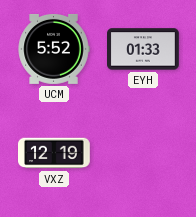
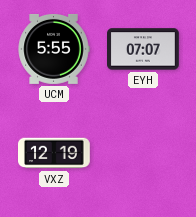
UCM: 5:52 -> 5:55 (54, 49)
EYH: 01:33 -> 07:07 (144, 49)
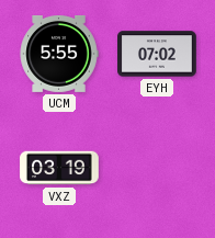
EYH: 07:07 -> 07:02 (158, 54)
VXZ: 12:19 -> 03:19 (60, 168)
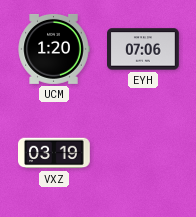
UCM: 5:55 -> 1:20 (54, 49)
EYH: 07:02 -> 07:06 (144, 49)
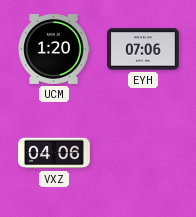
VXZ: 03:19 -> 04:06 (55, 153)
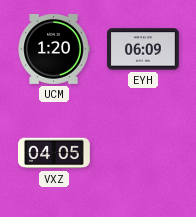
EYH: 07:06 -> 06:09 (144, 49)
VXZ: 04:06 -> 04:05 (55, 153)
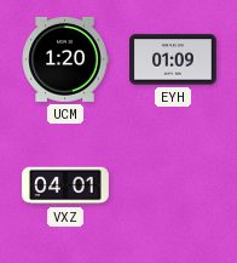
EYH: 06:09 -> 01:09 (174, 59)
VXZ: 04:05 -> 04:01 (67, 185)
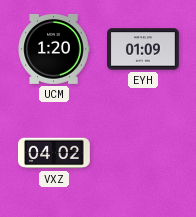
VXZ: 04:01 -> 04:02 (55, 153)
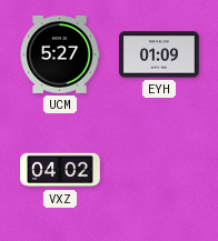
UCM: 1:20 -> 5:27 (60, 54)
